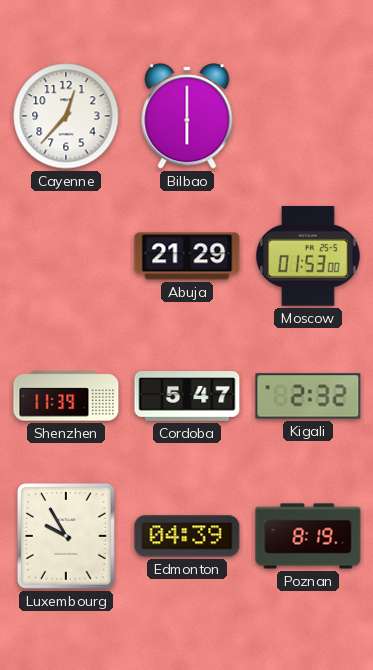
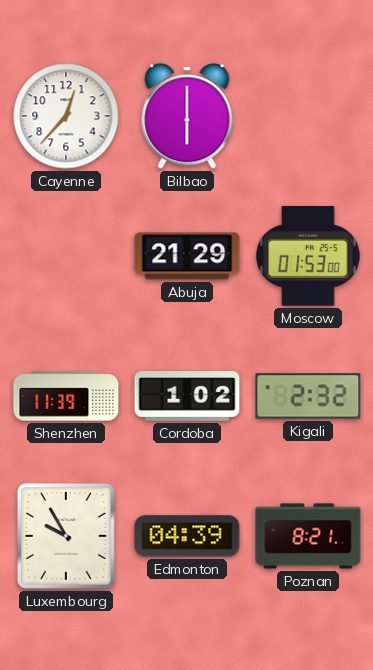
Cordoba: 5:47 -> 1:02 (187, 396)
Poznan: 8:19 -> 8:21 (308, 536)
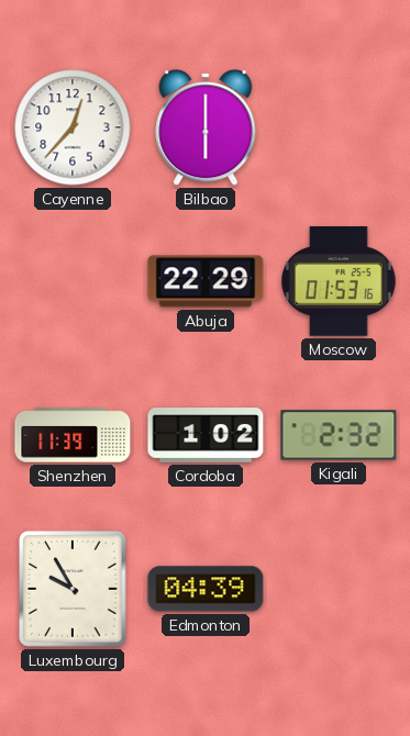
Abuja: 21:29 -> 22:29 (206, 281)
Moscow: 01:53:00 -> 01:53:16 (340, 281)
Poznan: 8:21 -> none (308, 536)
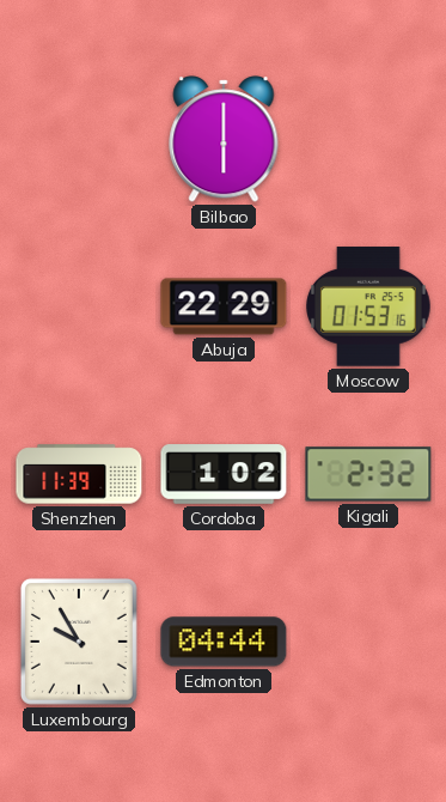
Cayenne: 12:37 -> none (73, 127)
Edmonton: 04:39 -> 04:44 (224, 642)
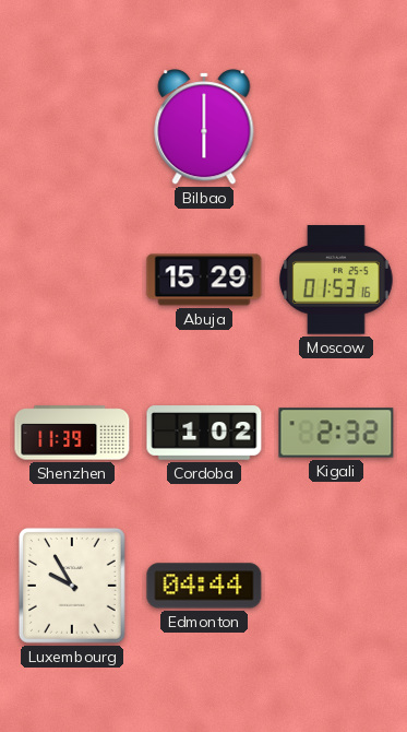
Abuja: 22:29 -> 15:29 (204, 280)
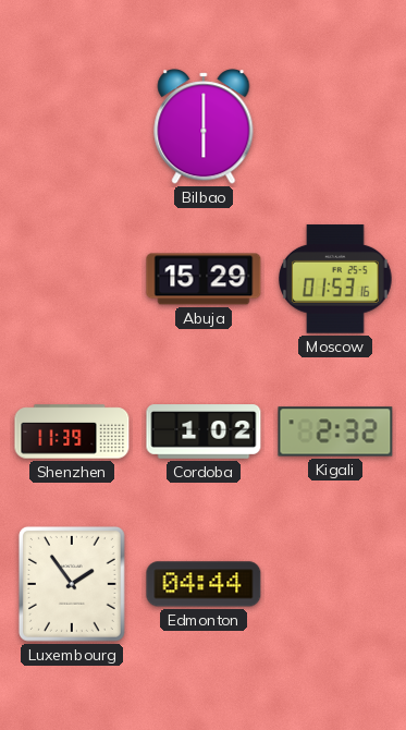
Luxembourg: 9:55 -> 1:54 (72, 584)
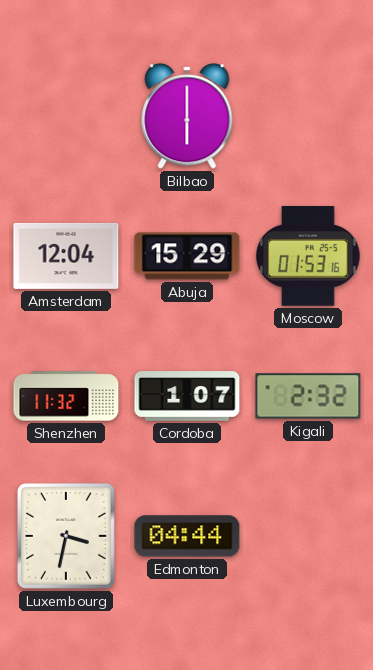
Amsterdam: none -> 12:04 (66, 256)
Shenzhen: 11:39 -> 11:32 (66, 396)
Cordoba: 1:02 -> 1:07 (187, 396)
Luxembourg: 1:54 -> 3:32 (66, 536)
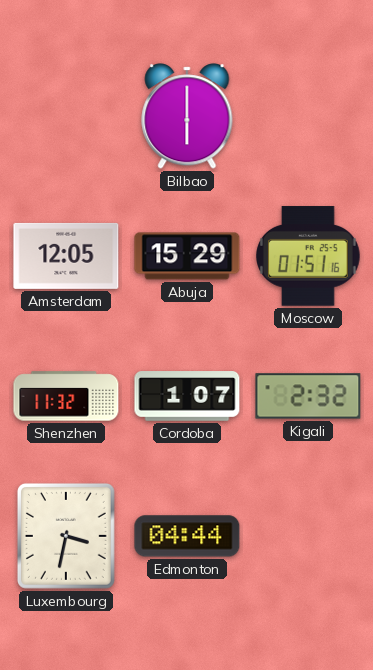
Amsterdam: 12:04 -> 12:05 (66, 256)
Moscow: 01:53 -> 01:51 (309, 256)
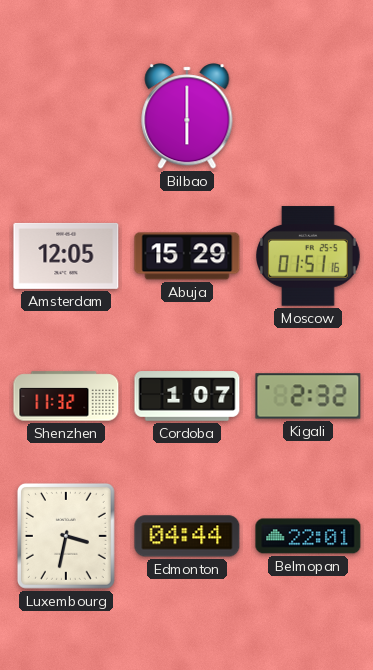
Belmopan: none -> 22:01 (308, 536)
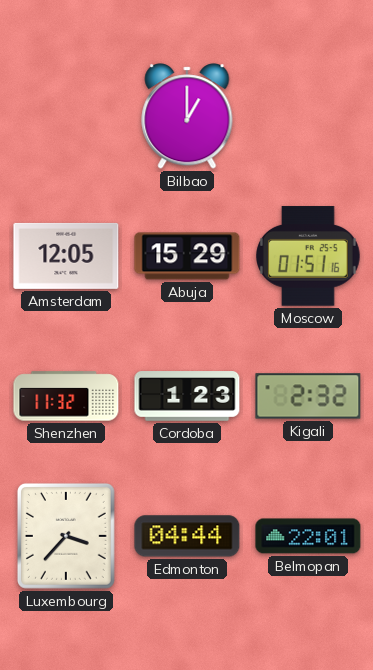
Bilbao: 6:00 -> 1:00 (187, 116)
Cordoba: 1:07 -> 1:23 (187, 396)
Luxembourg: 3:32 -> 3:37 (66, 536)
